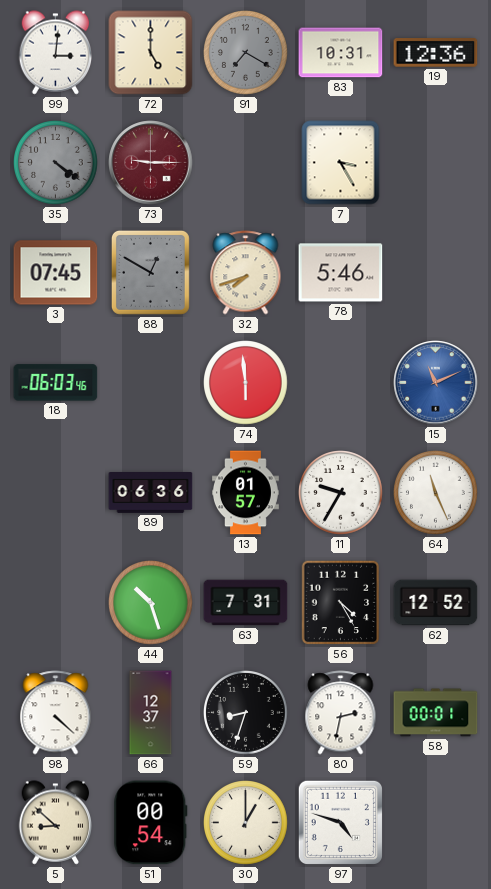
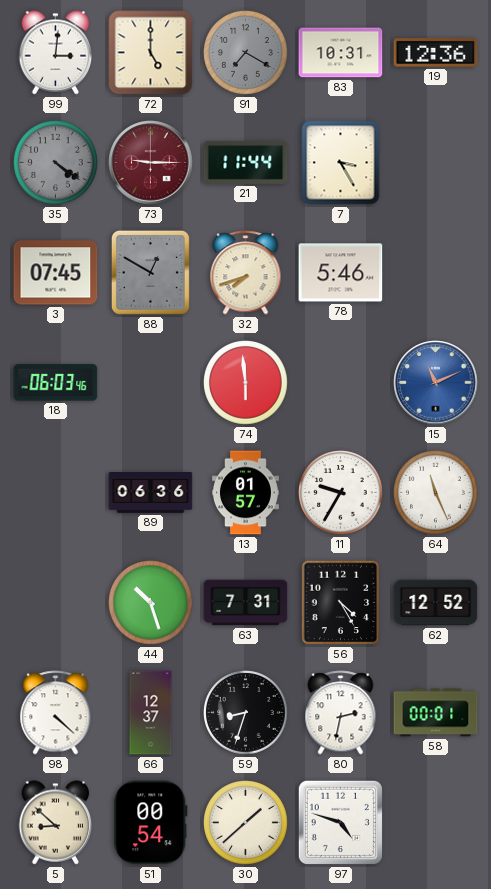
21: none -> 11:44 (246, 162)
30: 1:00 -> 1:38 (246, 823)
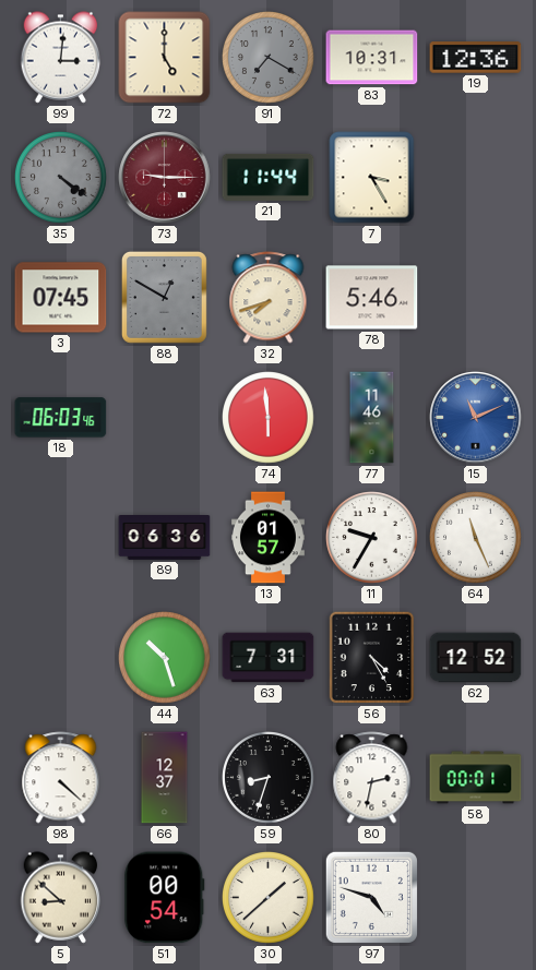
77: none -> 11:46 (372, 418)
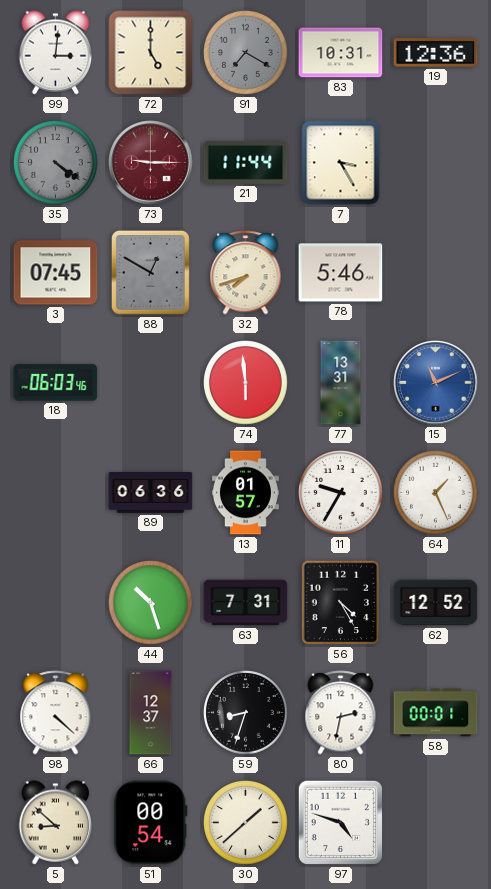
77: 11:46 -> 13:31 (341, 383)
64: 11:26 -> 1:26 (436, 493)
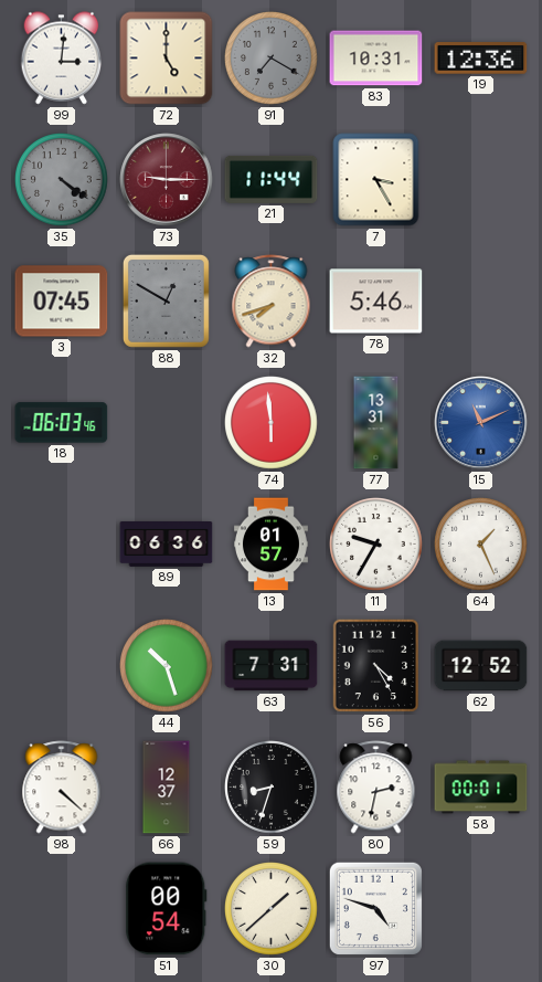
5: 8:52 -> none (56, 823)
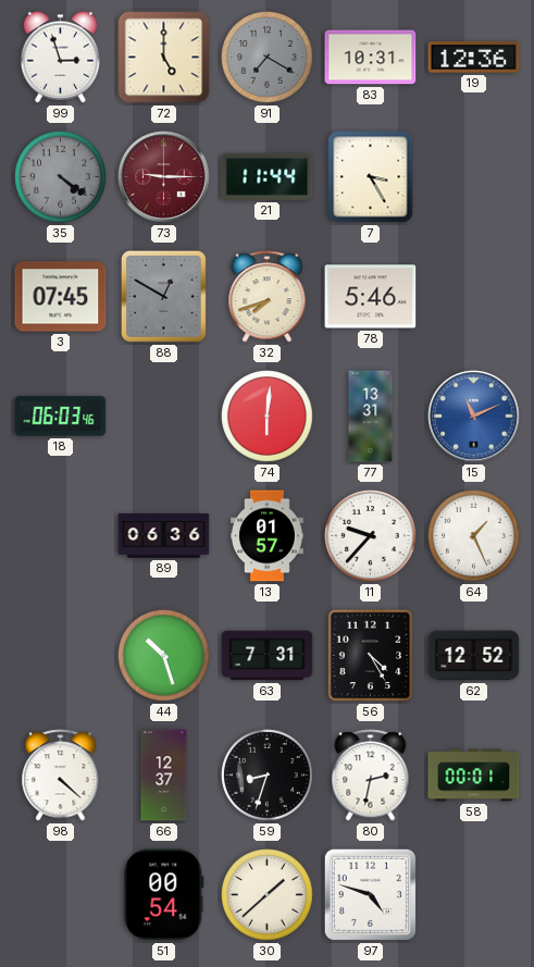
99: 3:01 -> 2:57 (61, 58)
74: 5:59 -> 6:01 (268, 417)
11: 9:35 -> 9:37 (371, 536)
